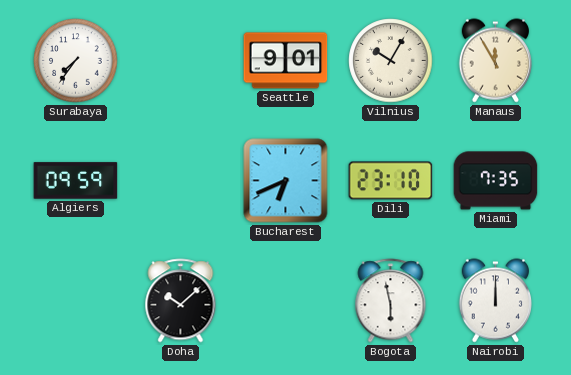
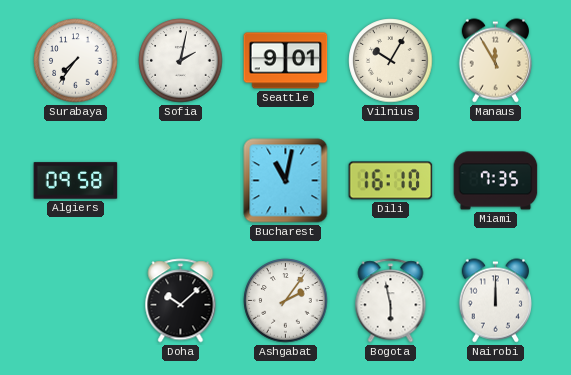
Sofia: none -> 2:02 (181, 61)
Algiers: 09:59 -> 09:58 (76, 181)
Bucharest: 6:41 -> 11:02 (286, 181)
Dili: 23:10 -> 16:10 (391, 181)
Ashgabat: none -> 2:06 (286, 301)
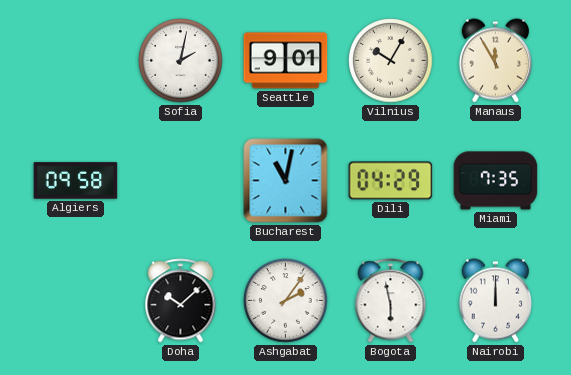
Surabaya: 7:36 -> none (76, 61)
Dili: 16:10 -> 04:29 (391, 181)
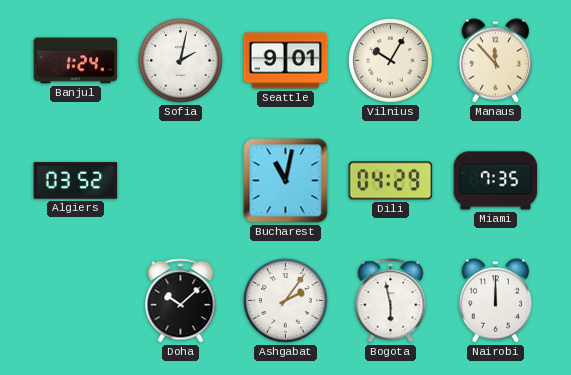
Banjul: none -> 1:24 (76, 61)
Manaus: 11:55 -> 11:53 (495, 61)
Algiers: 09:58 -> 03:52 (76, 181)
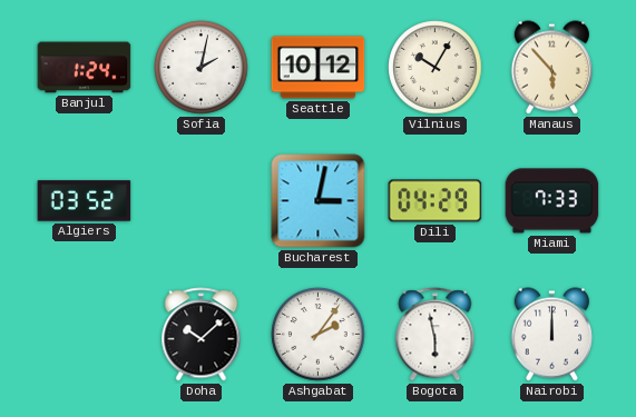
Seattle: 9:01 -> 10:12 (319, 68)
Manaus: 11:53 -> 5:53 (551, 68)
Bucharest: 11:02 -> 3:02 (319, 201)
Miami: 7:35 -> 7:33 (552, 201)
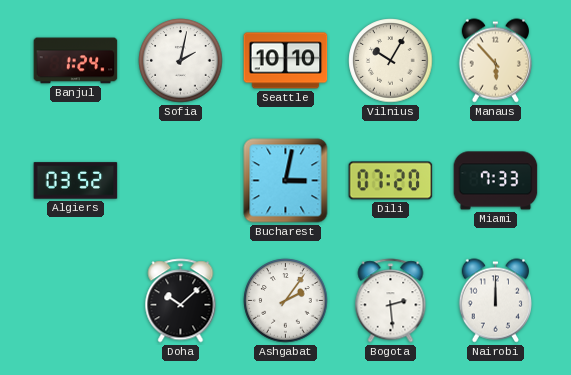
Seattle: 10:12 -> 10:10 (286, 61)
Dili: 04:29 -> 07:20 (391, 181)
Bogota: 5:58 -> 2:29 (391, 301)
